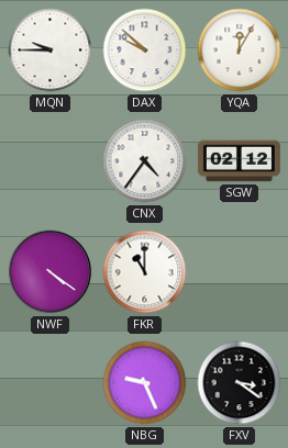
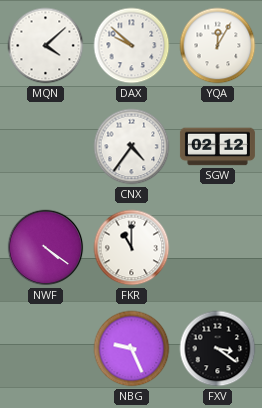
MQN: 9:45 -> 4:08 (46, 46)
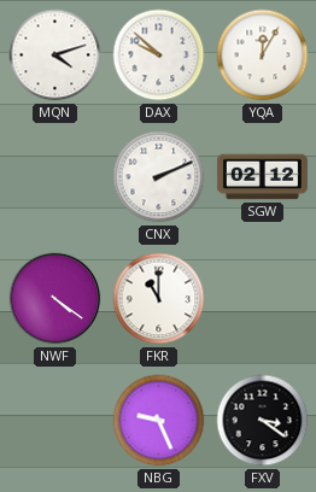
MQN: 4:08 -> 4:12 (55, 55)
CNX: 4:36 -> 2:11 (159, 177)
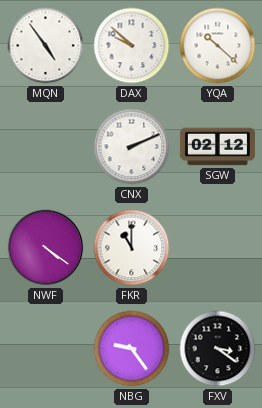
MQN: 4:12 -> 4:54 (46, 46)
YQA: 12:05 -> 10:22 (218, 46)
NBG: 9:26 -> 9:24 (132, 349)
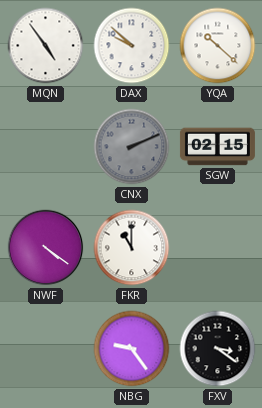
CNX dial: white -> grey (132, 147)
SGW: 02:12 -> 02:15 (217, 147)
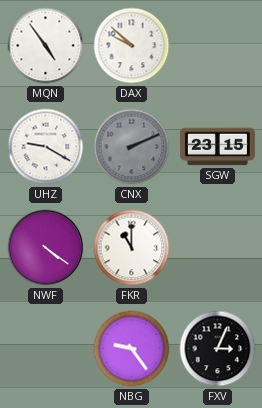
YQA: 10:22 -> none (218, 46)
UHZ: none -> 9:20 (46, 147)
SGW: 02:15 -> 23:15 (217, 147)
FXV: 3:21 -> 3:04 (218, 349)
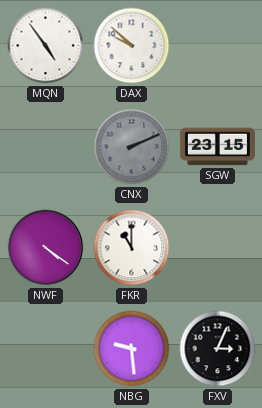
UHZ: 9:20 -> none (46, 147)
NBG: 9:24 -> 9:29 (132, 349)
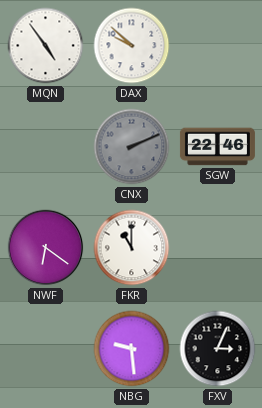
SGW: 23:15 -> 22:46 (217, 147)
NWF: 4:21 -> 6:21 (46, 248)
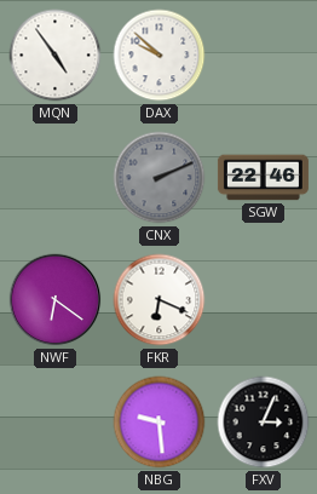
FKR: 11:00 -> 6:19 (160, 300)
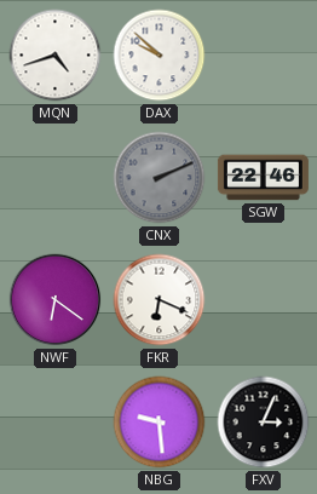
MQN: 4:54 -> 4:42 (56, 56)
